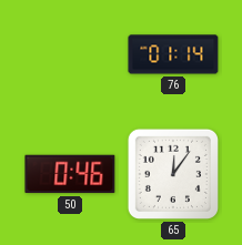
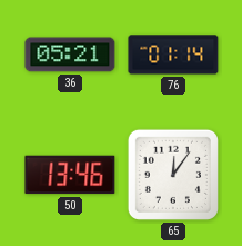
36: none -> 05:21 (70, 55)
50: 0:46 -> 13:46 (70, 175)
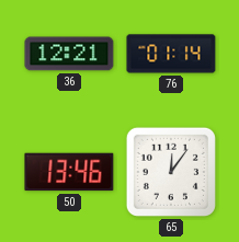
36: 05:21 -> 12:21 (69, 54)
